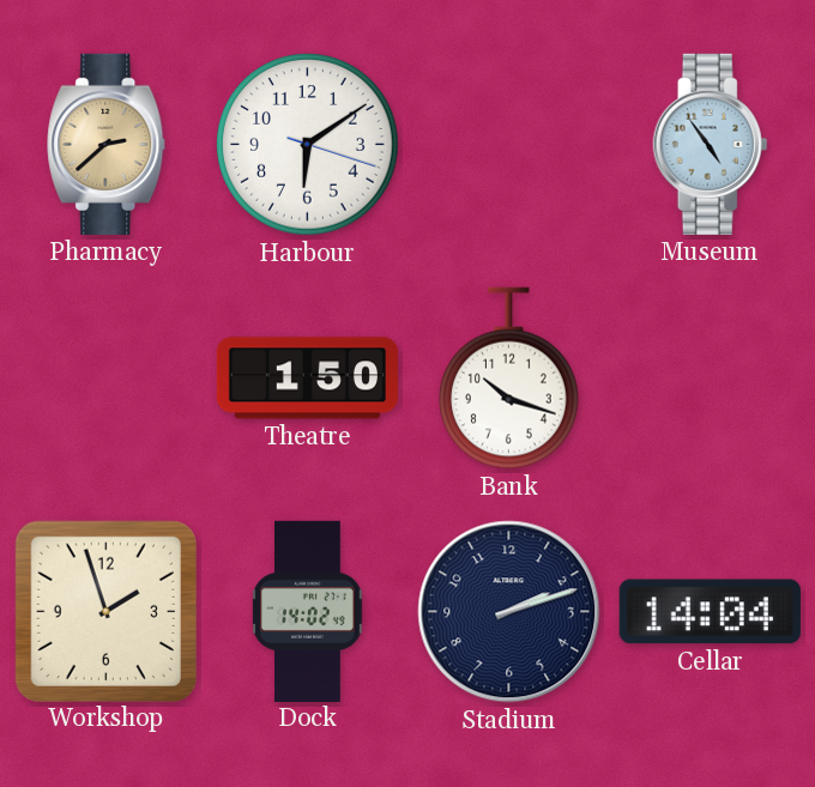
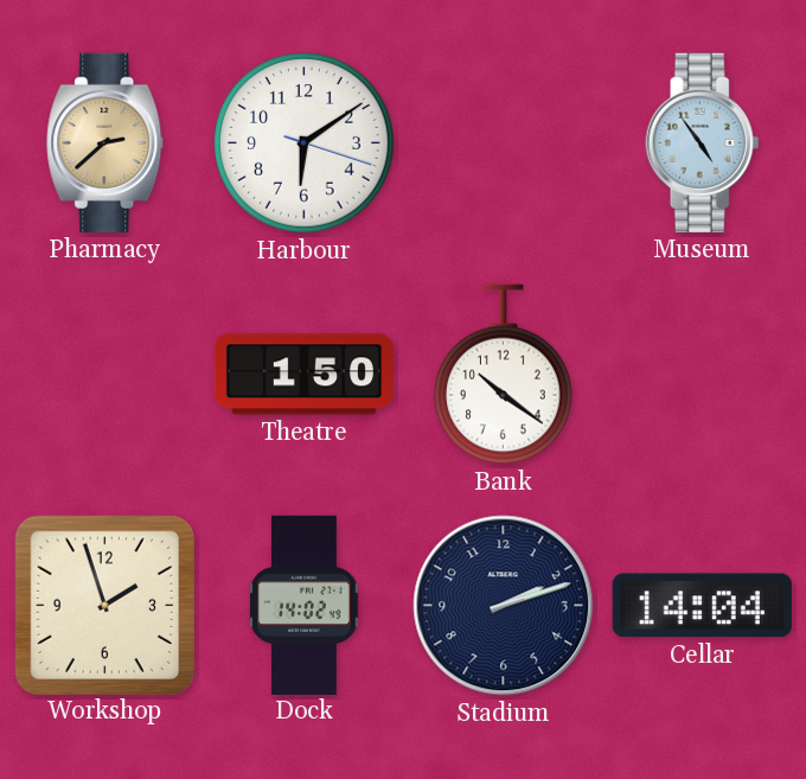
Bank: 10:18 -> 10:21 (503, 375)
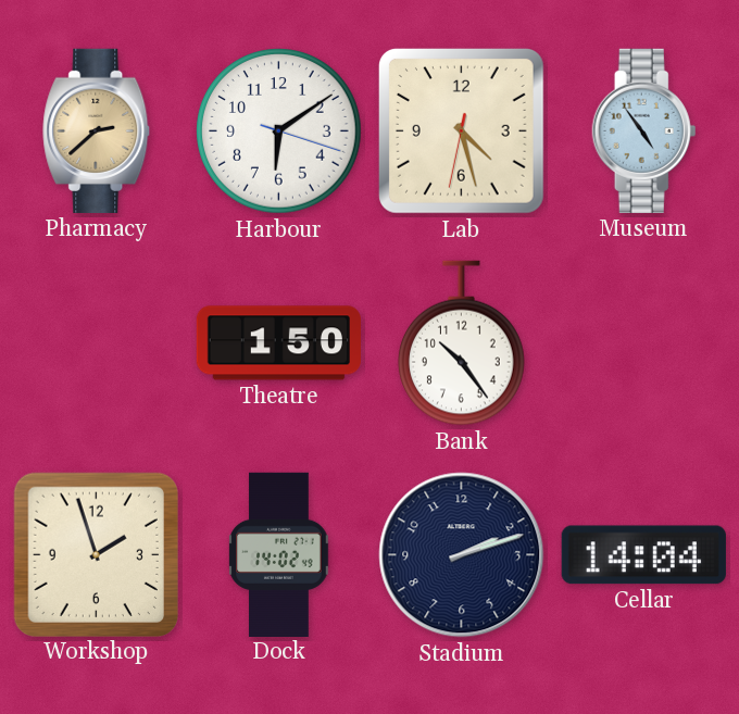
Lab: none -> 4:27 (461, 130)
Bank: 10:21 -> 10:24 (461, 343)
